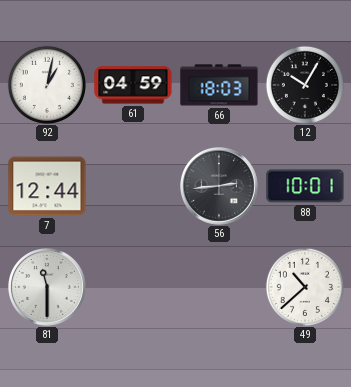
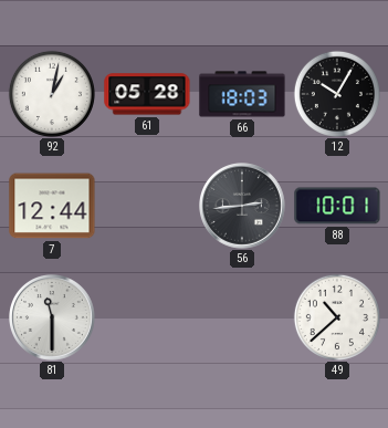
61: 04:59 -> 05:28 (147, 94)
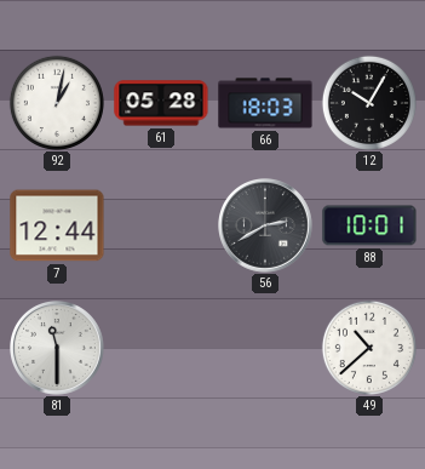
56: 2:44 -> 2:40 (266, 227)
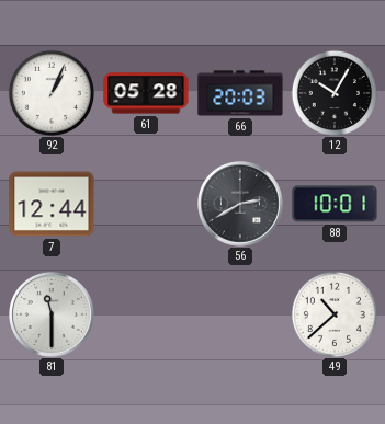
92: 1:02 -> 1:04 (52, 93)
66: 18:03 -> 20:03 (240, 93)
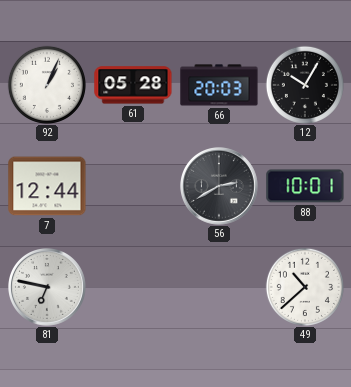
81: 11:30 -> 6:47 (48, 288)
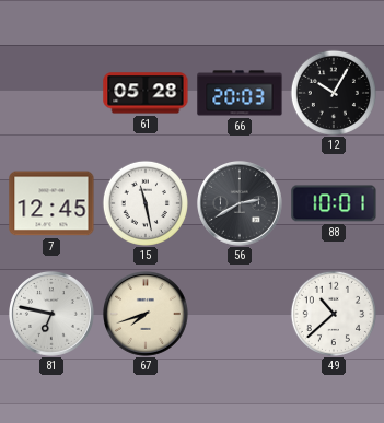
92: 1:04 -> none (47, 85)
7: 12:44 -> 12:45 (51, 203)
15: none -> 11:28 (146, 203)
67: none -> 7:42 (147, 315)
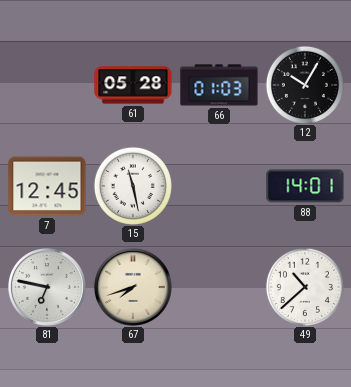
66: 20:03 -> 01:03 (219, 85)
56: 2:40 -> none (241, 204)
88: 10:01 -> 14:01 (305, 186)
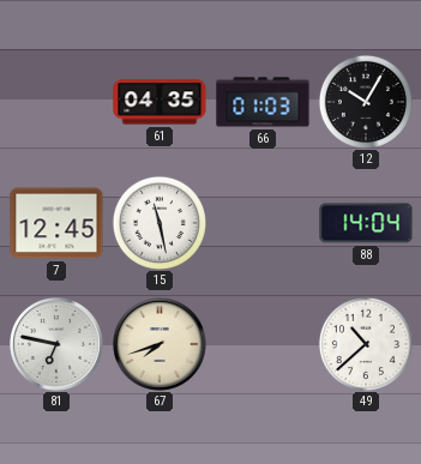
61: 05:28 -> 04:35 (160, 102)
88: 14:01 -> 14:04 (366, 223)
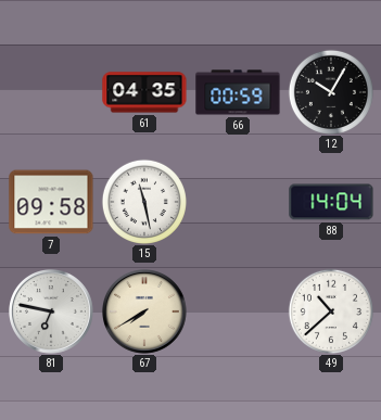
66: 01:03 -> 00:59 (238, 92)
7: 12:45 -> 09:58 (51, 202)
67: 7:42 -> 7:40 (145, 313)
